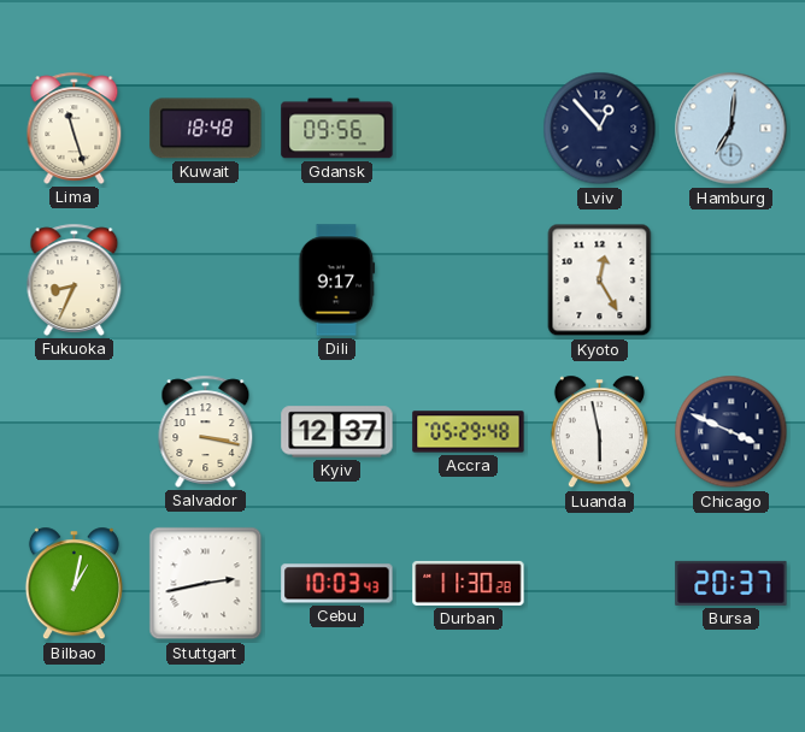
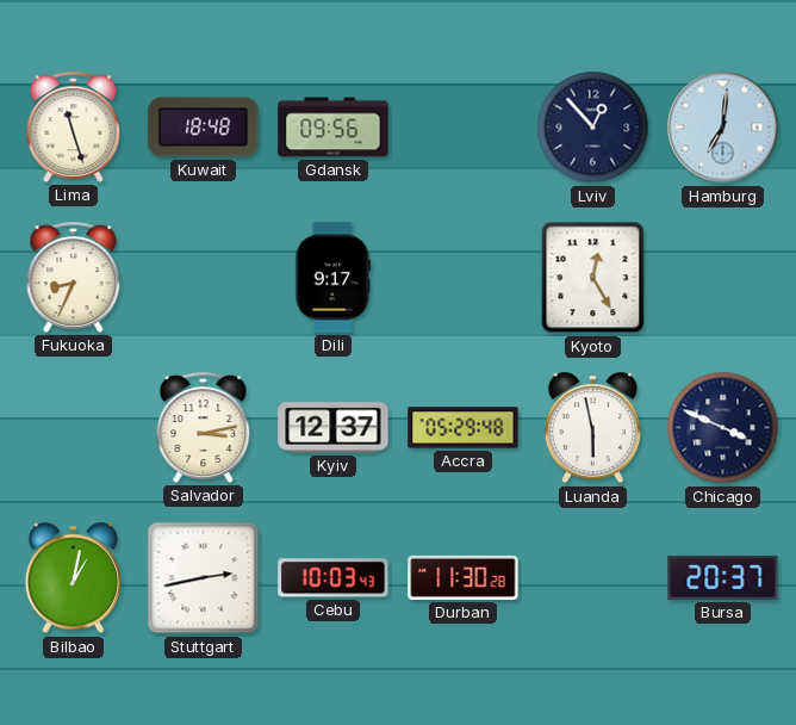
Salvador: 3:17 -> 3:13 (204, 427)
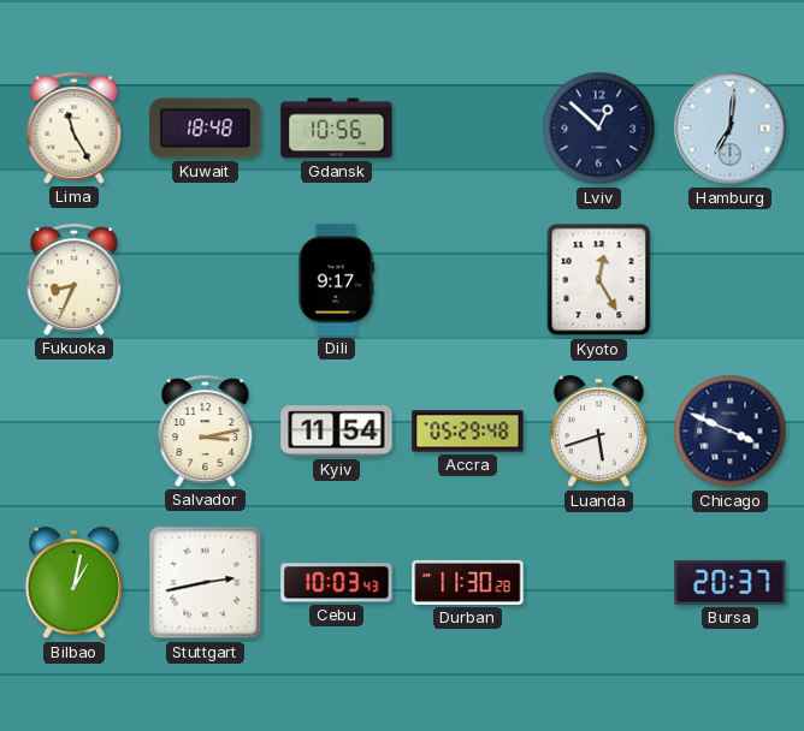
Lima: 11:27 -> 11:25 (75, 127)
Gdansk: 09:56 -> 10:56 (337, 129)
Lviv: 12:53 -> 12:52 (599, 129)
Kyiv: 12:37 -> 11:54 (337, 432)
Luanda: 5:58 -> 5:42 (598, 432)
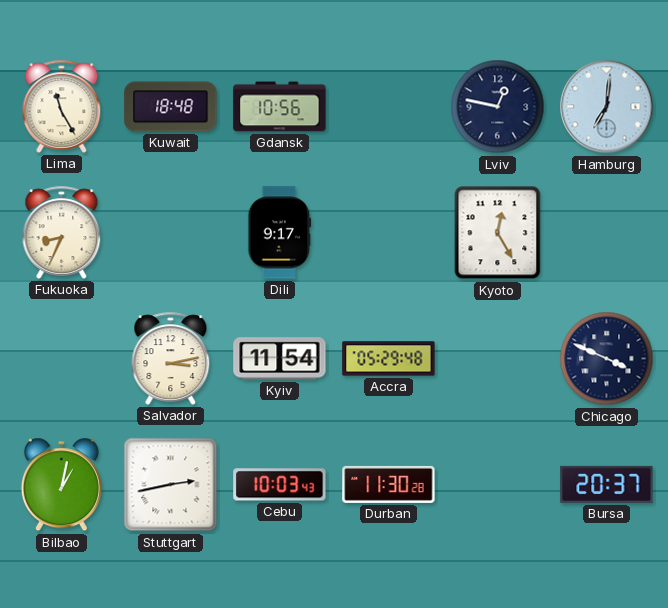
Lviv: 12:52 -> 12:47 (498, 107)
Luanda: 5:42 -> none (598, 432)
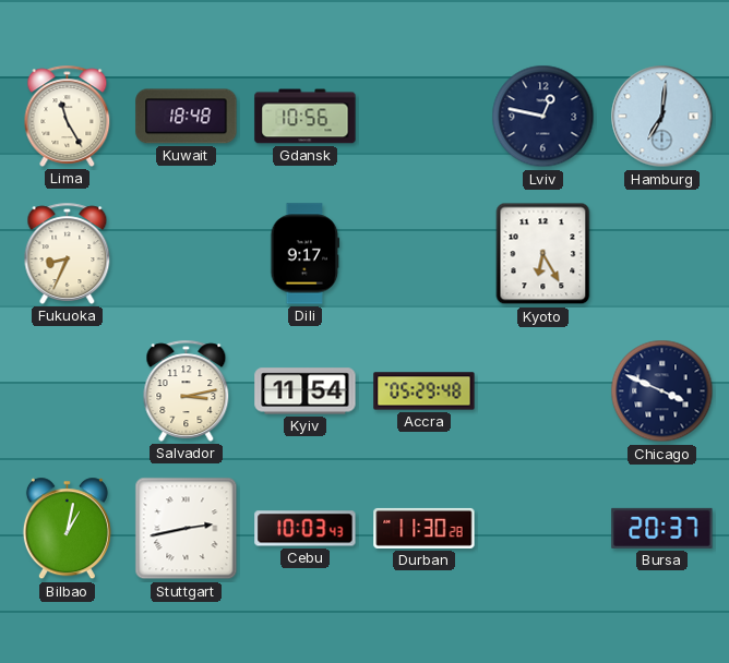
Kyoto: 12:25 -> 6:25 (543, 254)
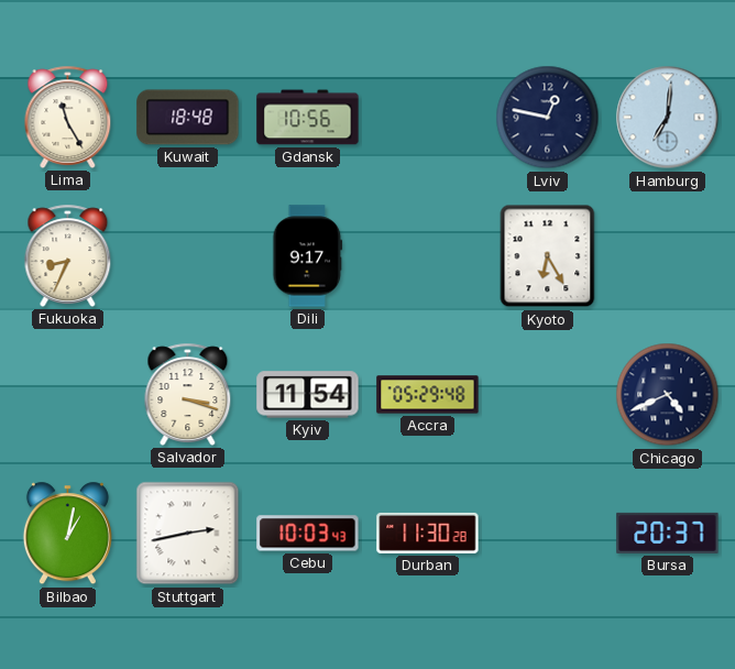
Salvador: 3:13 -> 3:18 (188, 394)
Chicago: 3:49 -> 4:41 (668, 395)
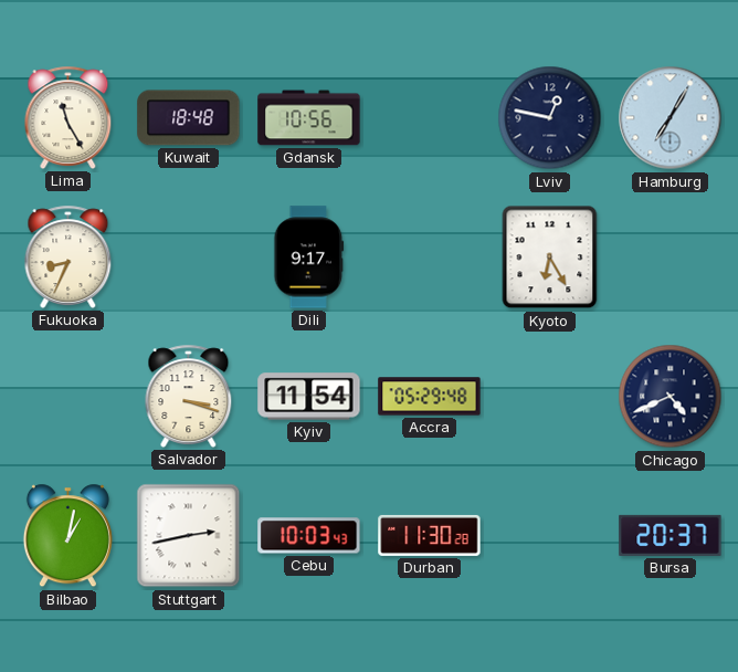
Hamburg: 7:01 -> 7:05 (671, 118)
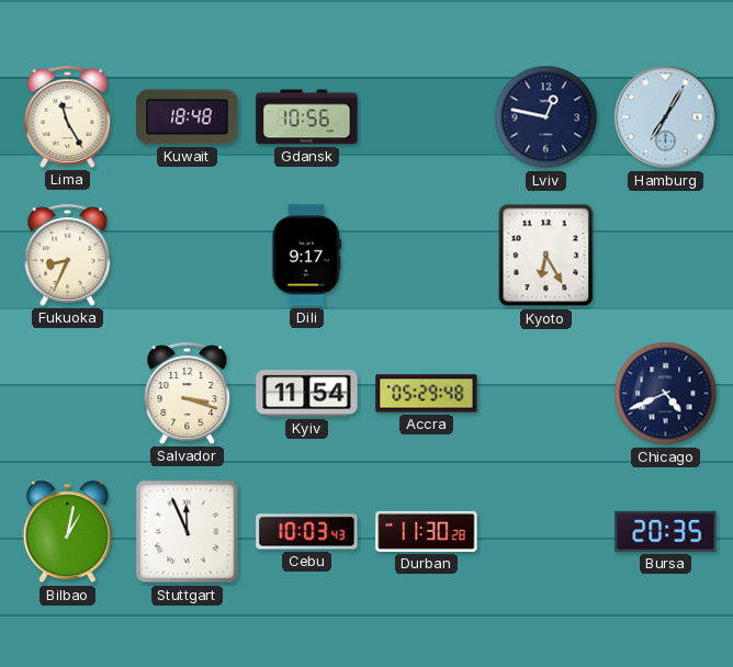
Stuttgart: 2:43 -> 11:56 (188, 532)
Bursa: 20:37 -> 20:35 (666, 531)
